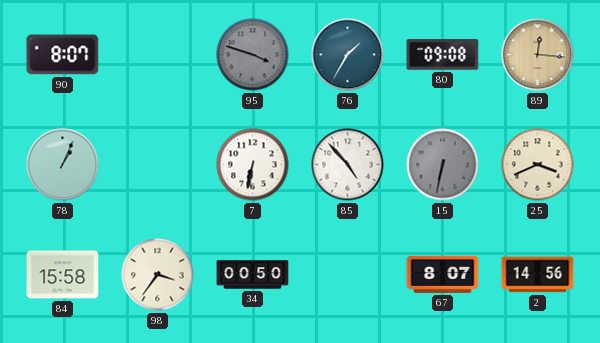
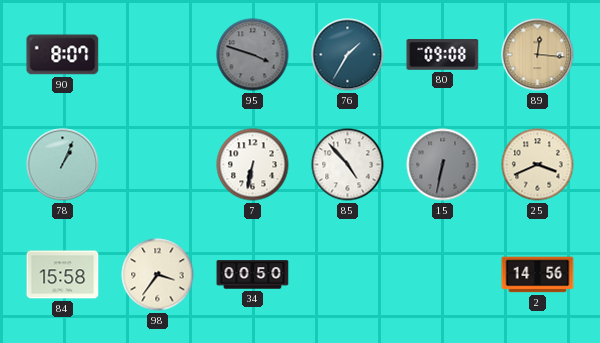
67: 8:07 -> none (443, 274)
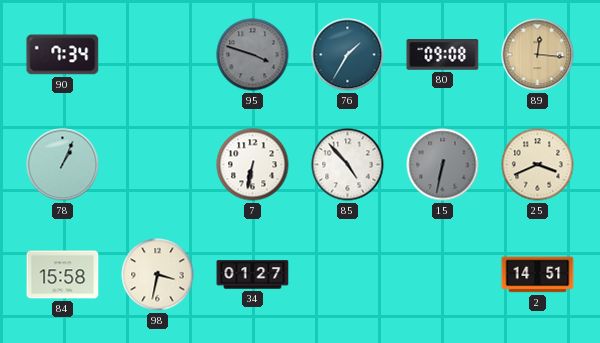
90: 8:07 -> 7:34 (63, 55)
98: 3:36 -> 3:32 (158, 275)
34: 00:50 -> 01:27 (253, 275)
2: 14:56 -> 14:51 (538, 275)
